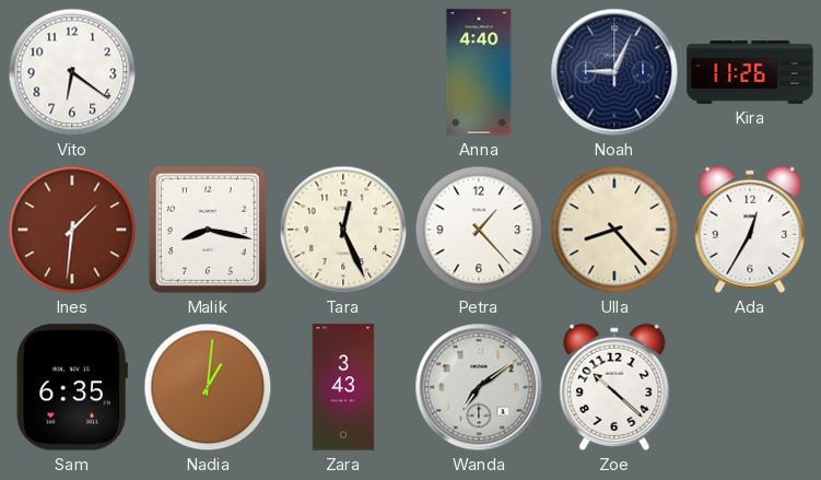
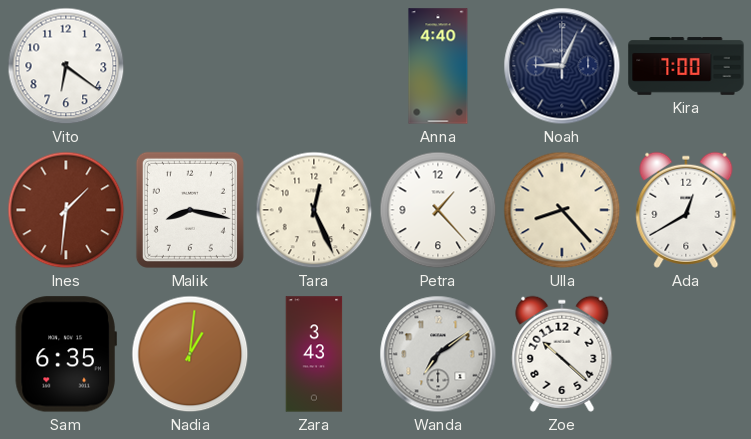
Kira: 11:26 -> 7:00 (686, 66)
Ada: 12:35 -> 12:40 (686, 210)
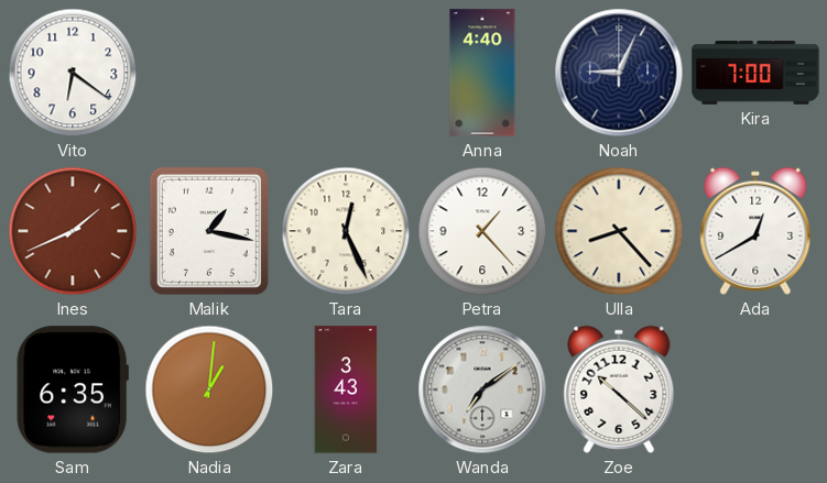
Ines: 1:31 -> 1:41 (73, 231)
Malik: 8:17 -> 1:17 (209, 231)
